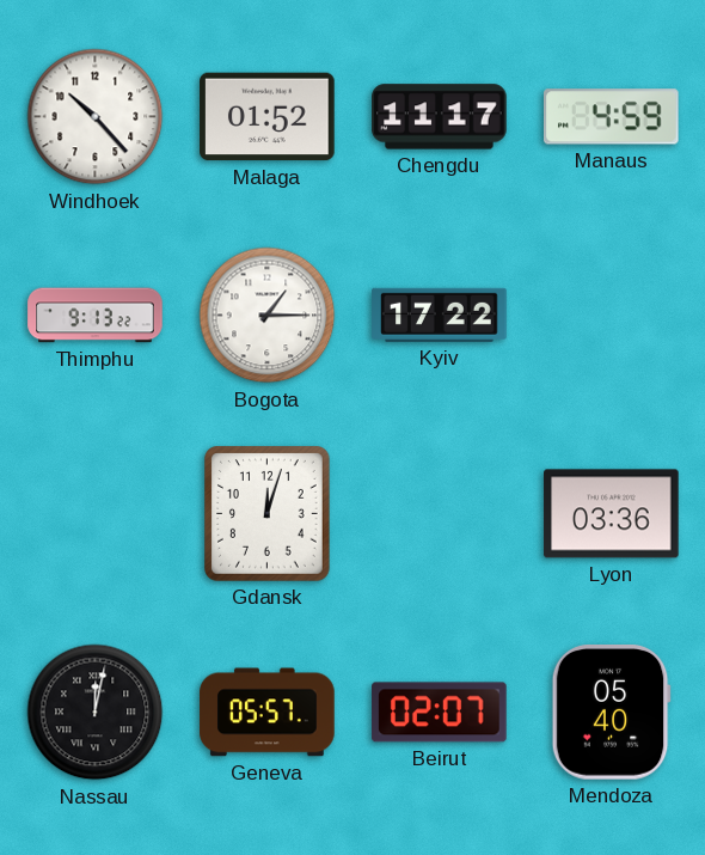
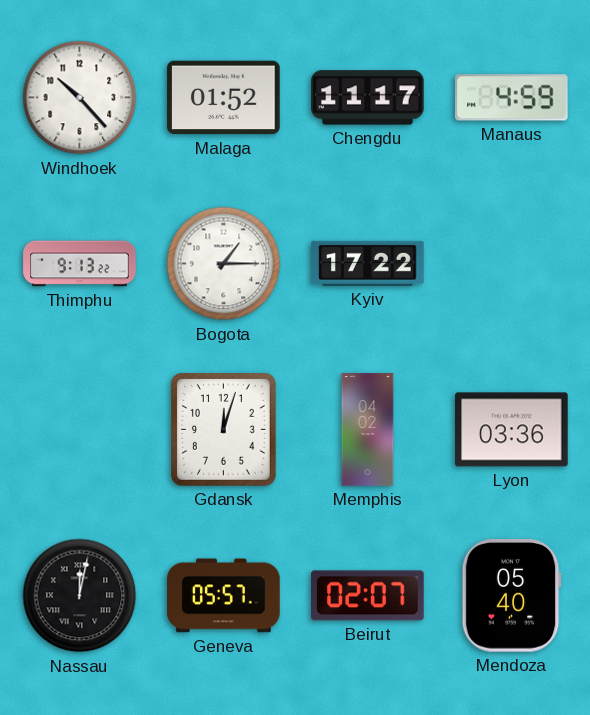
Memphis: none -> 04:02 (368, 430)
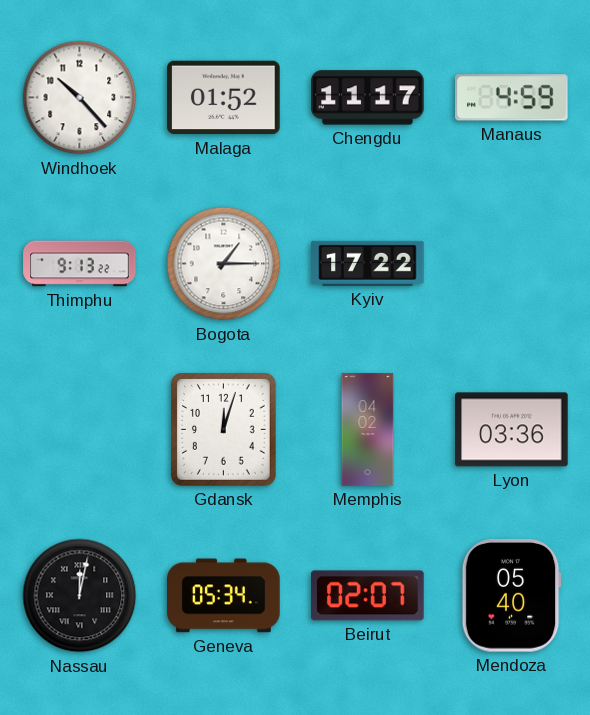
Geneva: 05:57 -> 05:34 (224, 596)
